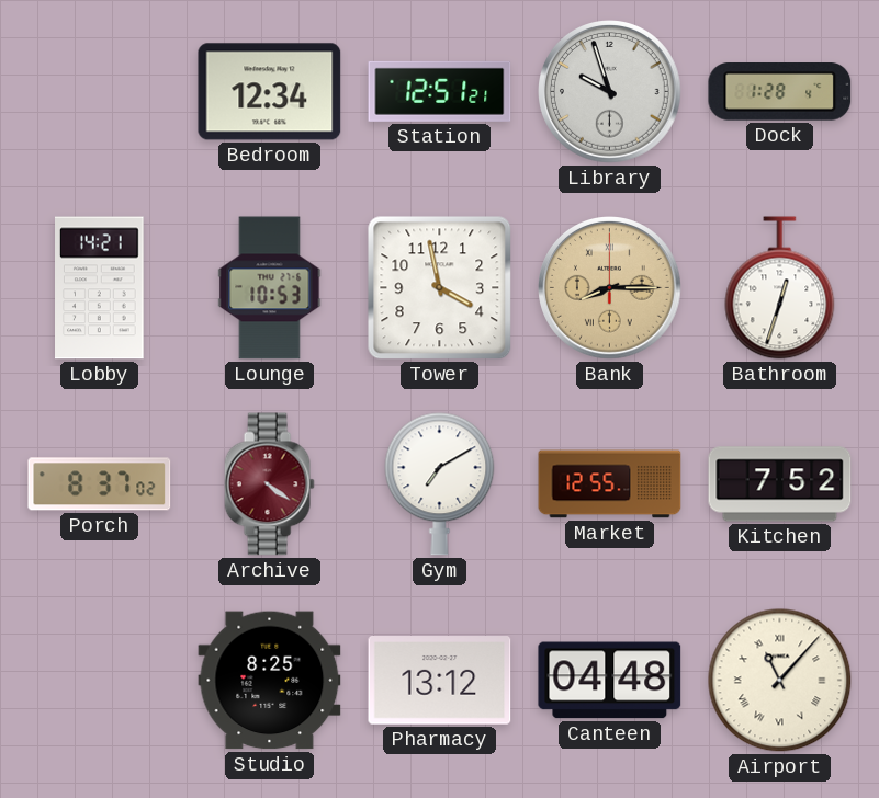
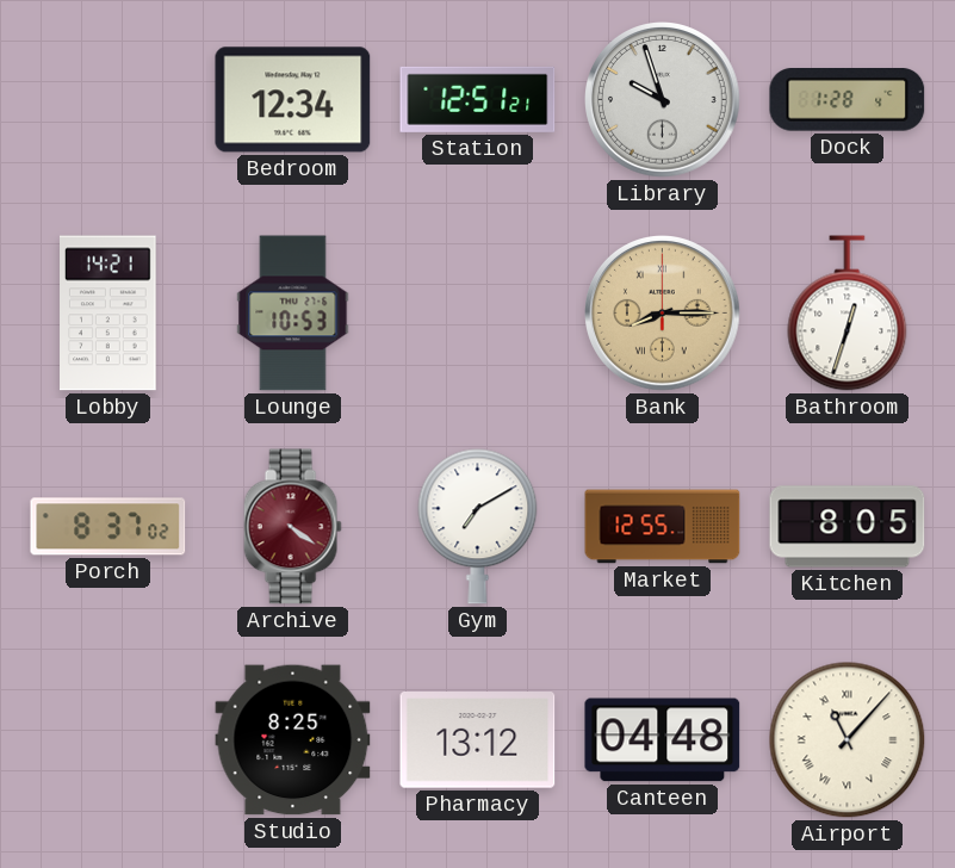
Tower: 3:58 -> none (440, 288)
Kitchen: 7:52 -> 8:05 (848, 527)
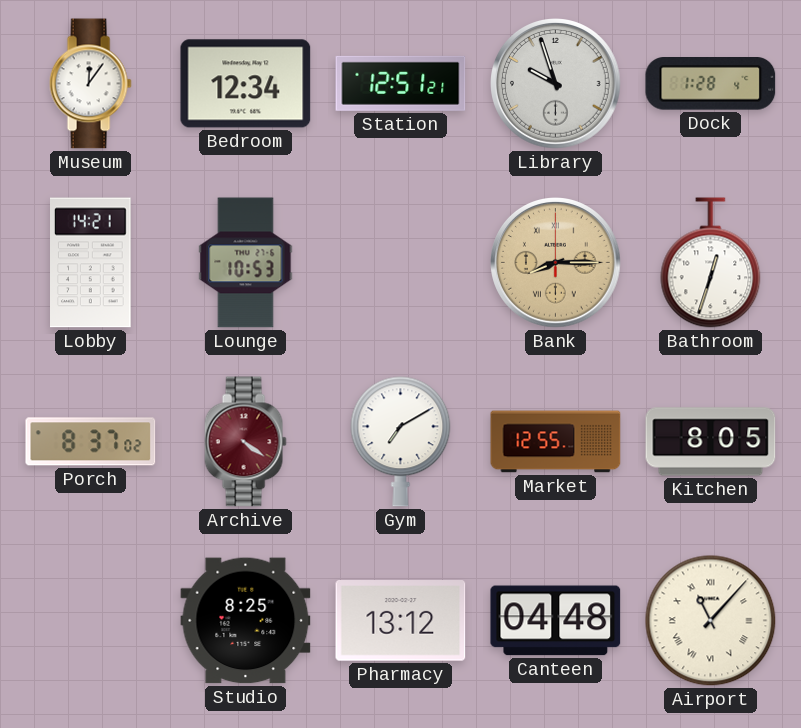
Museum: none -> 12:06 (90, 84)
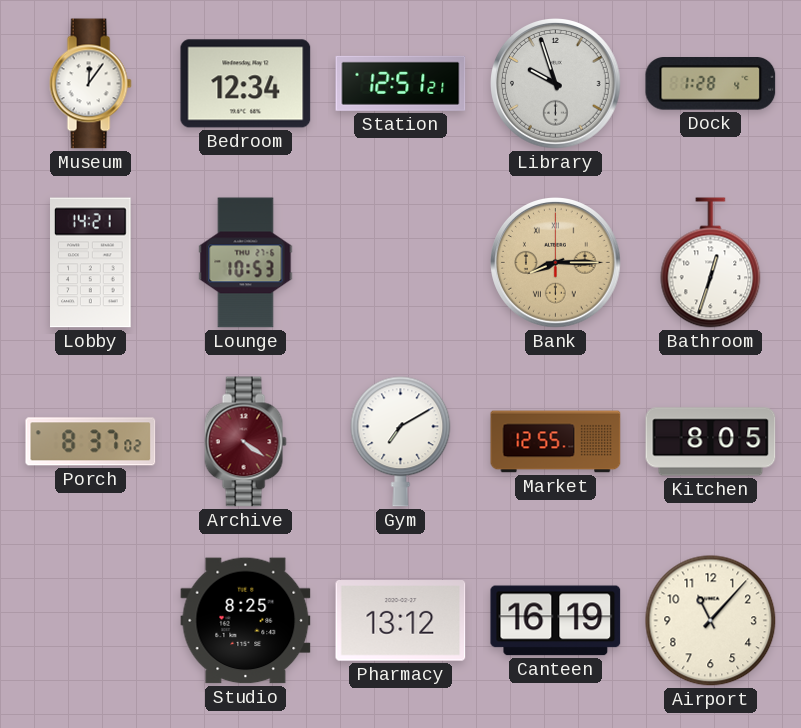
Canteen: 04:48 -> 16:19 (556, 621)
Airport numerals: Roman -> Arabic (711, 621)
